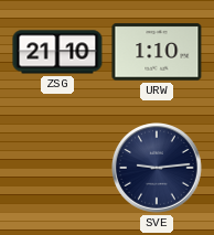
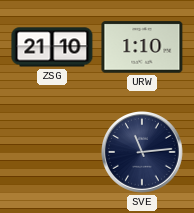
SVE: 9:14 -> 11:14 (143, 153)
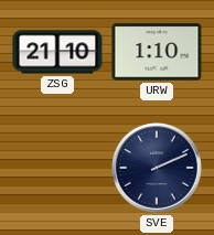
SVE: 11:14 -> 2:11 (158, 169)
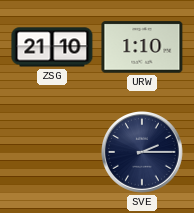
SVE: 2:11 -> 2:15 (143, 153)
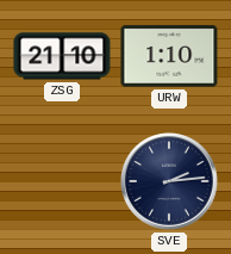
SVE: 2:15 -> 2:14 (170, 182)
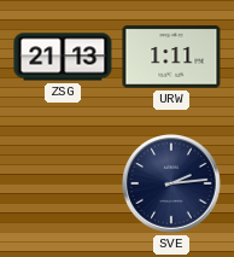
ZSG: 21:10 -> 21:13 (63, 57)
URW: 1:10 -> 1:11 (171, 57)
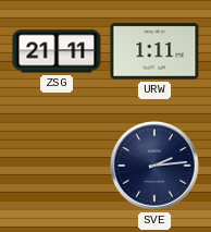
ZSG: 21:13 -> 21:11 (57, 51)
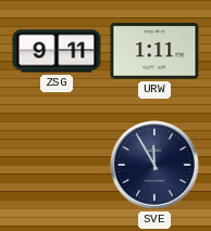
ZSG: 21:11 -> 9:11 (57, 51)
SVE: 2:14 -> 11:55 (156, 166)
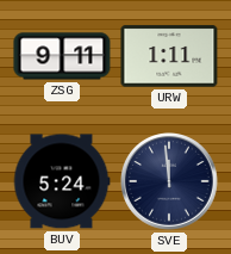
BUV: none -> 5:24 (62, 181)
SVE: 11:55 -> 11:59 (170, 182)
